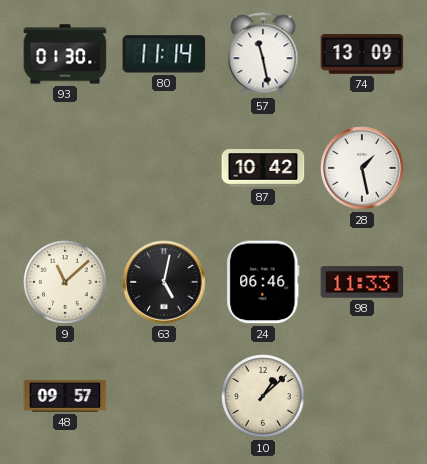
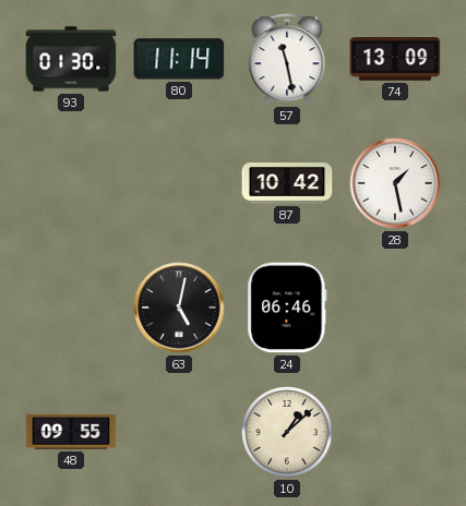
9: 11:08 -> none (65, 282)
98: 11:33 -> none (362, 282)
48: 09:57 -> 09:55 (71, 432)
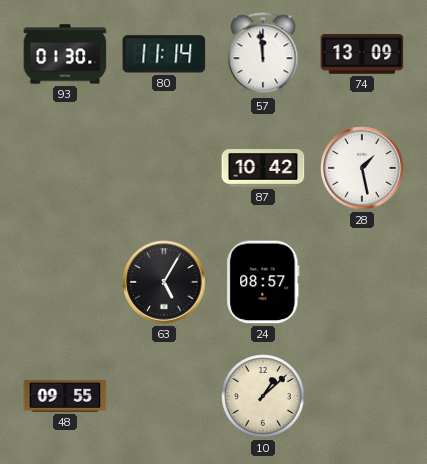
57: 11:28 -> 11:59 (263, 54)
63: 5:02 -> 5:05 (164, 282)
24: 06:46 -> 08:57 (263, 282)
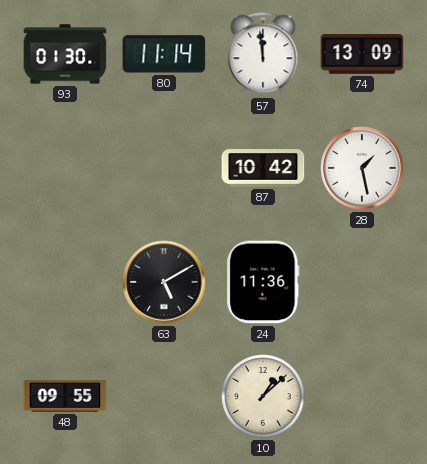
63: 5:05 -> 5:10 (164, 282)
24: 08:57 -> 11:36 (263, 282)
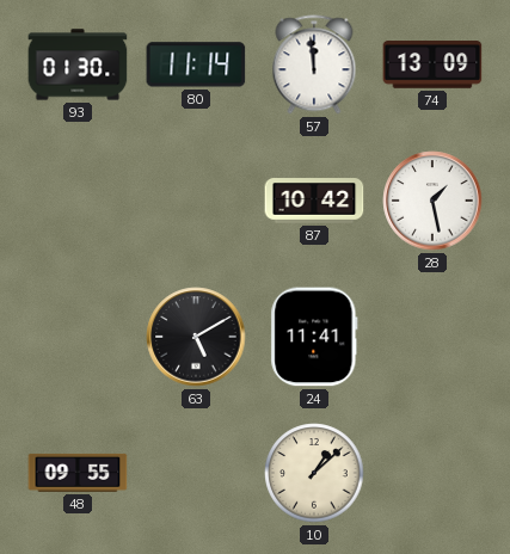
24: 11:36 -> 11:41 (314, 337)
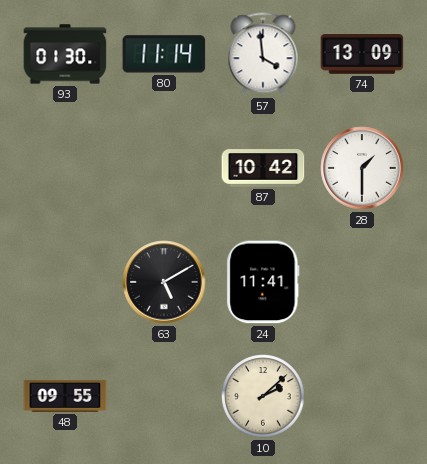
57: 11:59 -> 3:59 (263, 54)
28: 1:28 -> 1:30 (362, 168)
10: 1:08 -> 2:08 (263, 396)
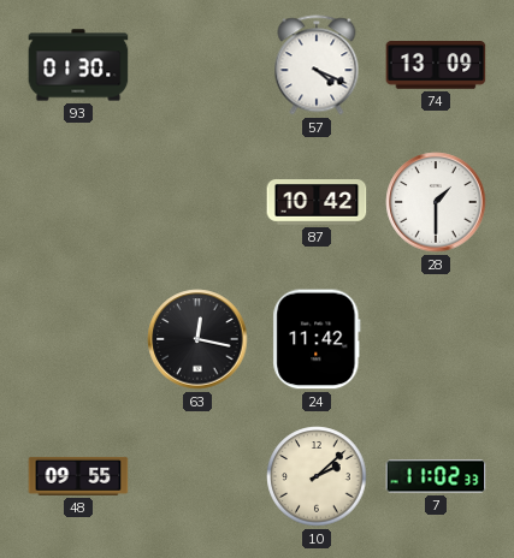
80: 11:14 -> none (164, 54)
57: 3:59 -> 4:19 (317, 65)
63: 5:10 -> 12:17 (197, 339)
24: 11:41 -> 11:42 (317, 339)
7: none -> 11:02 (436, 476)
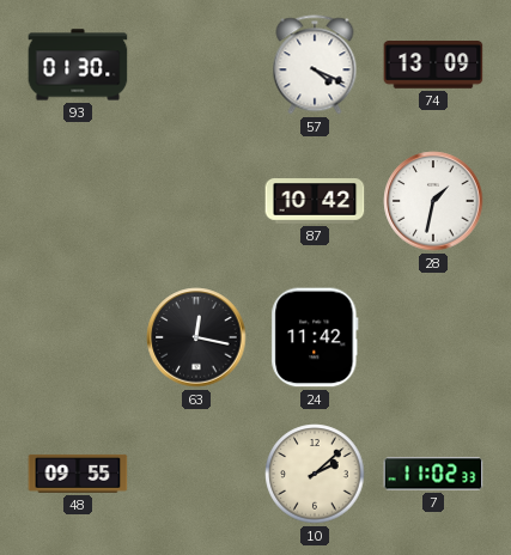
28: 1:30 -> 1:32 (433, 201)
